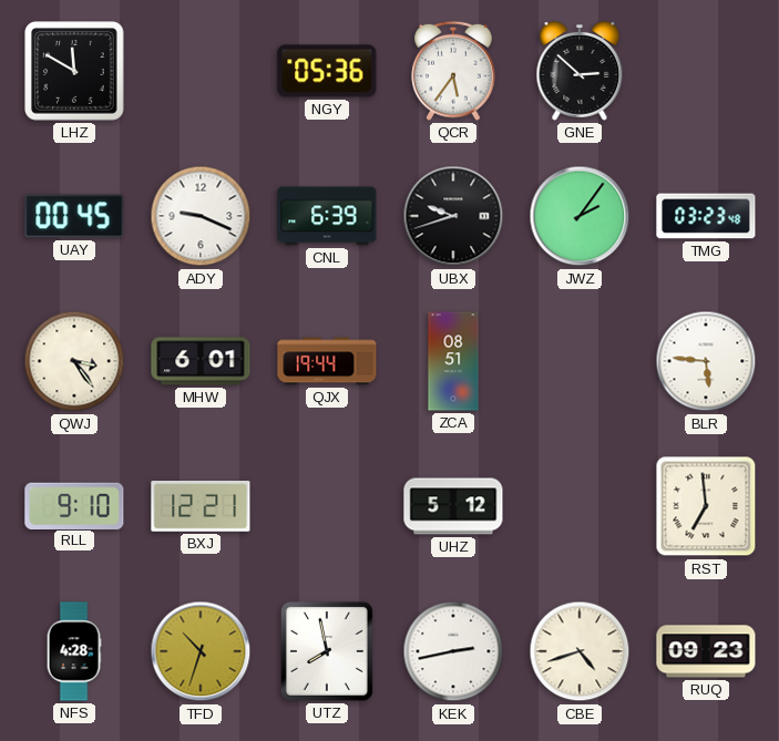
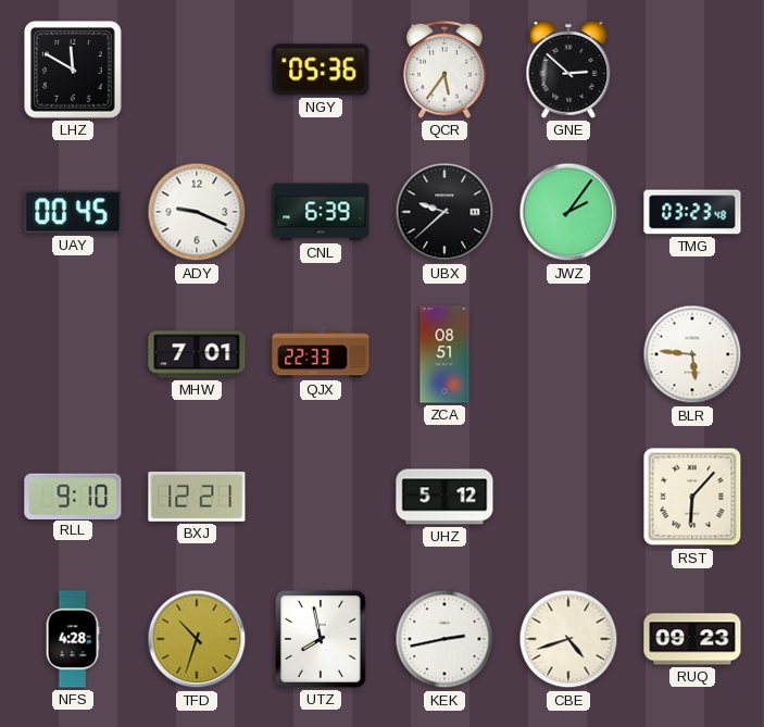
UBX: 9:42 -> 9:38 (444, 212)
QWJ: 3:24 -> none (74, 361)
MHW: 6:01 -> 7:01 (197, 354)
QJX: 19:44 -> 22:33 (321, 354)
RST: 6:59 -> 6:07 (692, 497)
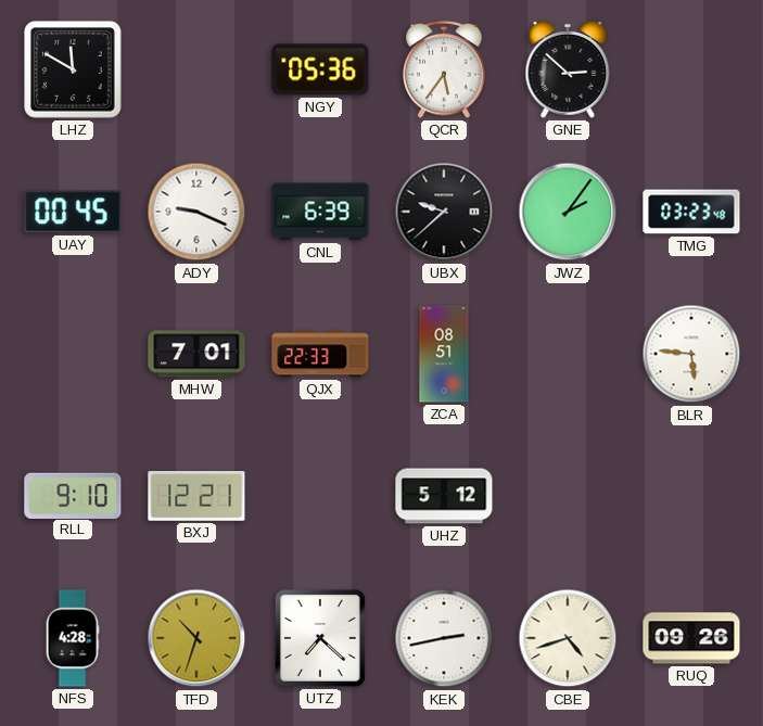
RST: 6:07 -> none (692, 497)
UTZ: 7:58 -> 7:22 (320, 638)
RUQ: 09:23 -> 09:26 (691, 638)
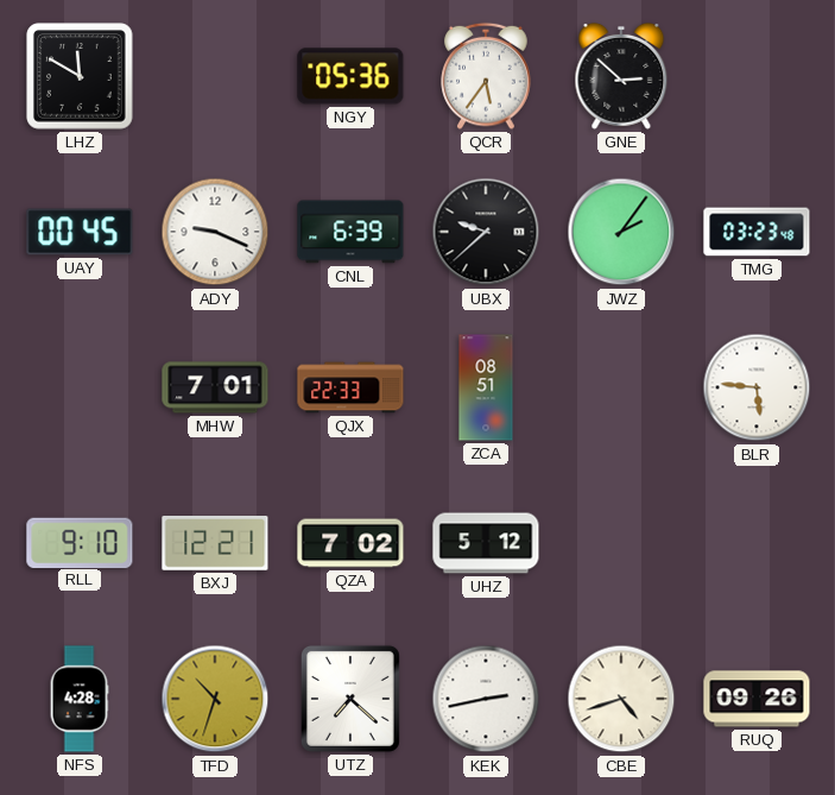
QZA: none -> 7:02 (350, 543)
